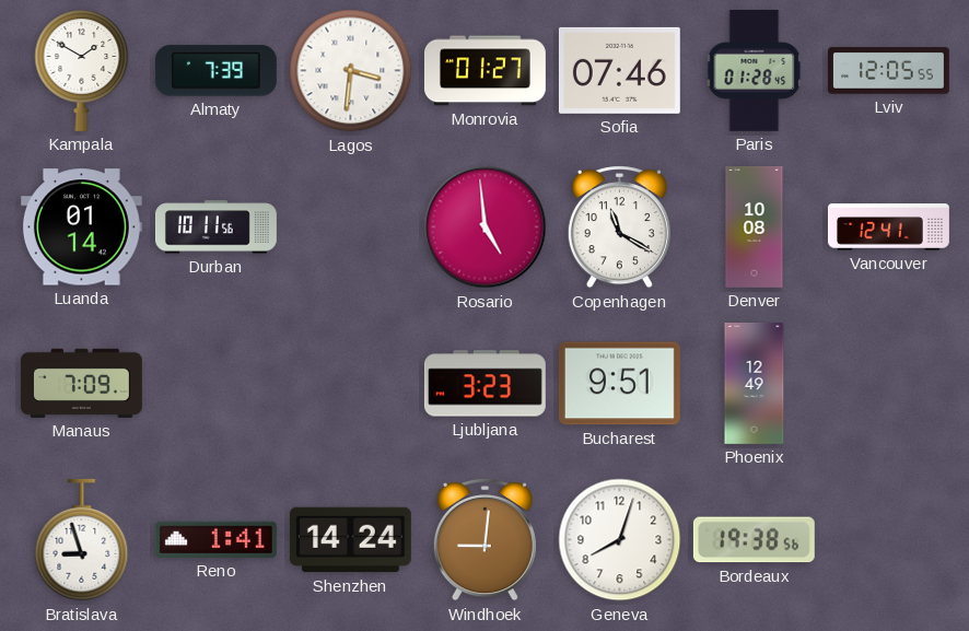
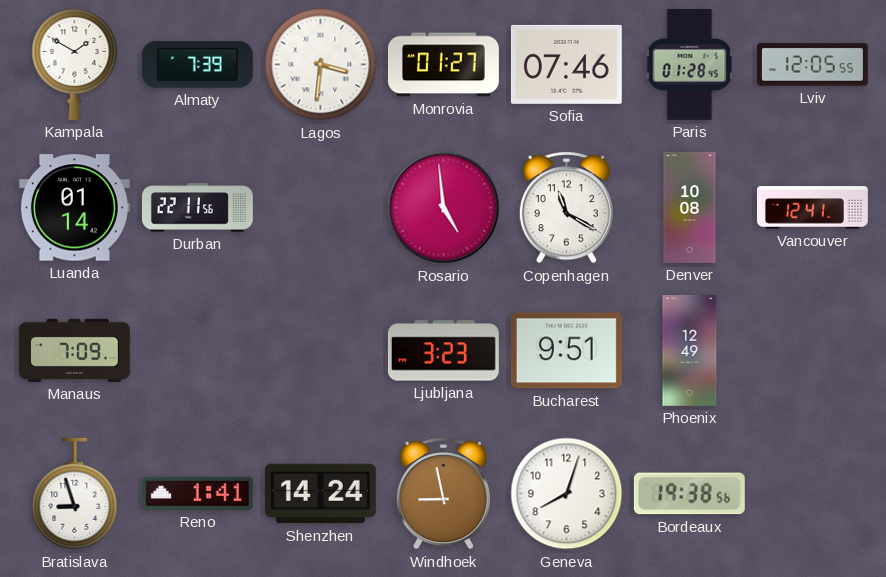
Durban: 10:11 -> 22:11 (197, 208)
Windhoek: 9:01 -> 8:58 (443, 494)
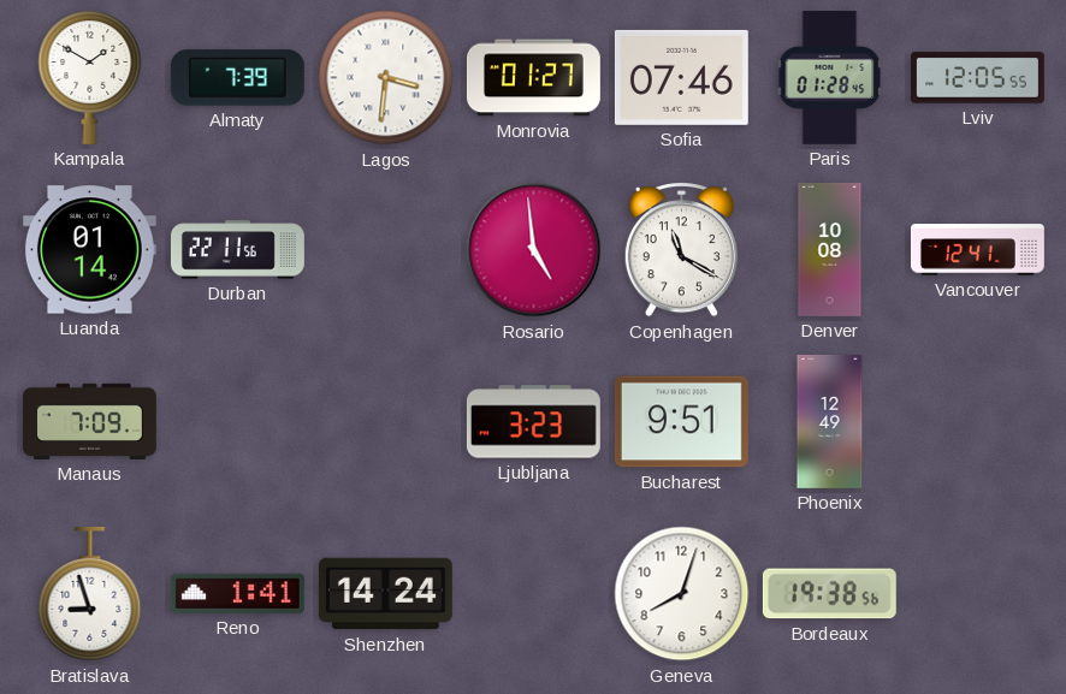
Windhoek: 8:58 -> none (443, 494)
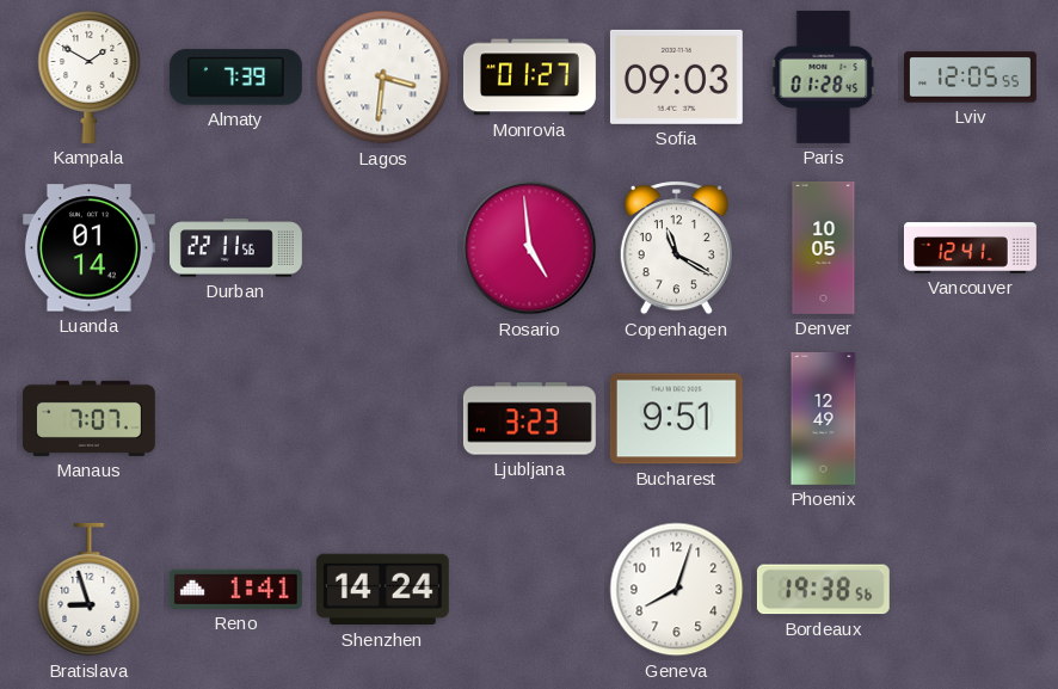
Sofia: 07:46 -> 09:03 (676, 76)
Denver: 10:08 -> 10:05 (824, 247)
Manaus: 7:09 -> 7:07 (88, 418)
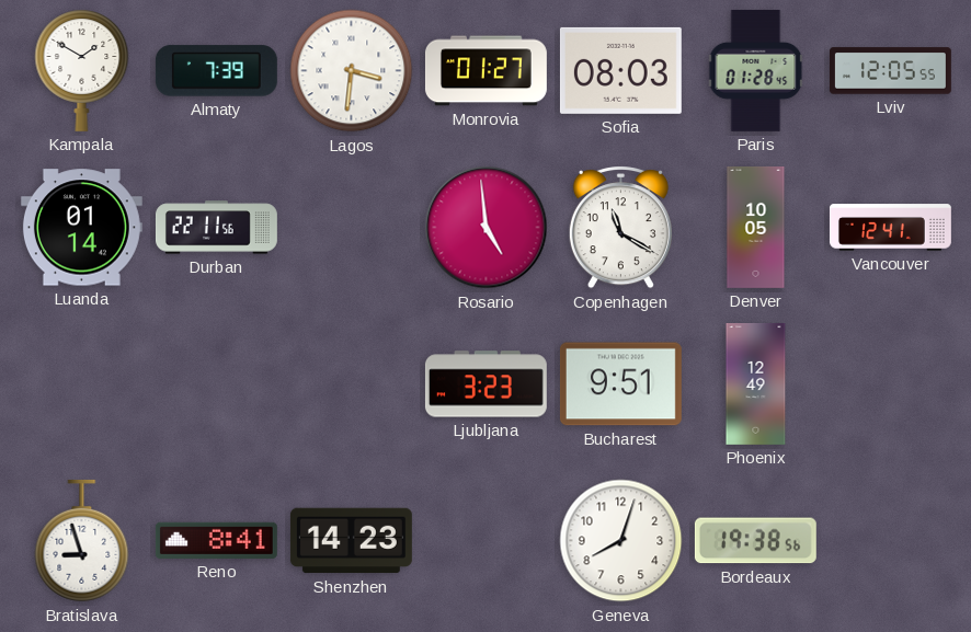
Sofia: 09:03 -> 08:03 (620, 70)
Manaus: 7:07 -> none (88, 418)
Reno: 1:41 -> 8:41 (216, 540)
Shenzhen: 14:24 -> 14:23 (351, 541)
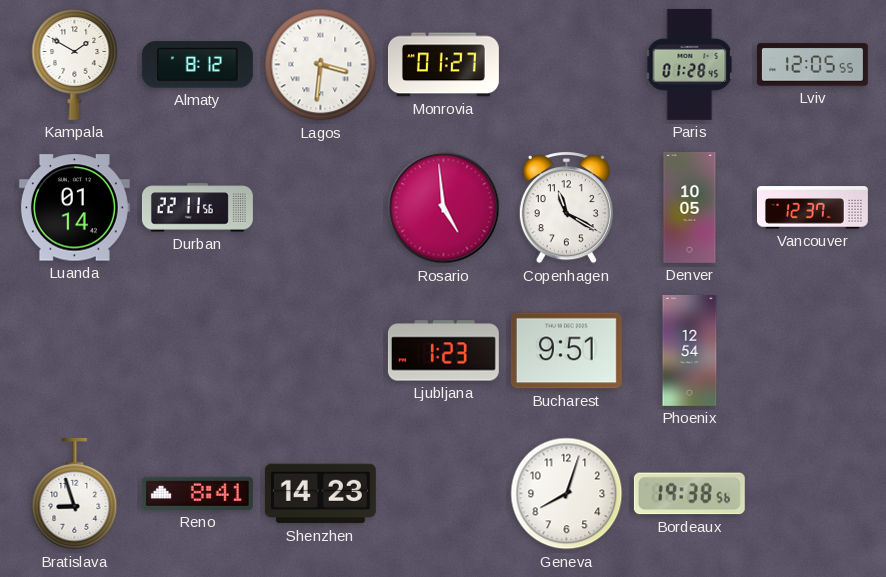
Almaty: 7:39 -> 8:12 (197, 65)
Sofia: 08:03 -> none (620, 70)
Vancouver: 12:41 -> 12:37 (812, 208)
Ljubljana: 3:23 -> 1:23 (443, 351)
Phoenix: 12:49 -> 12:54 (690, 350)
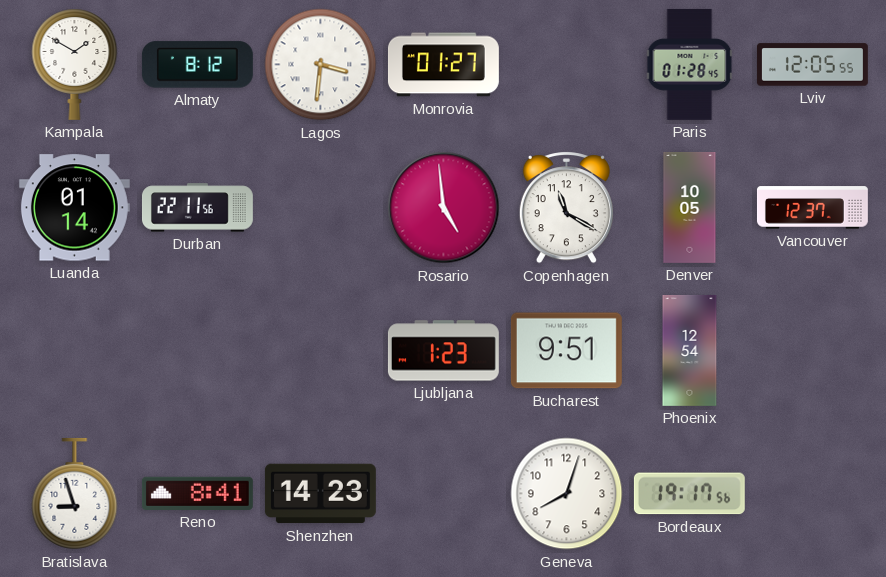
Bordeaux: 19:38 -> 19:17 (689, 494)
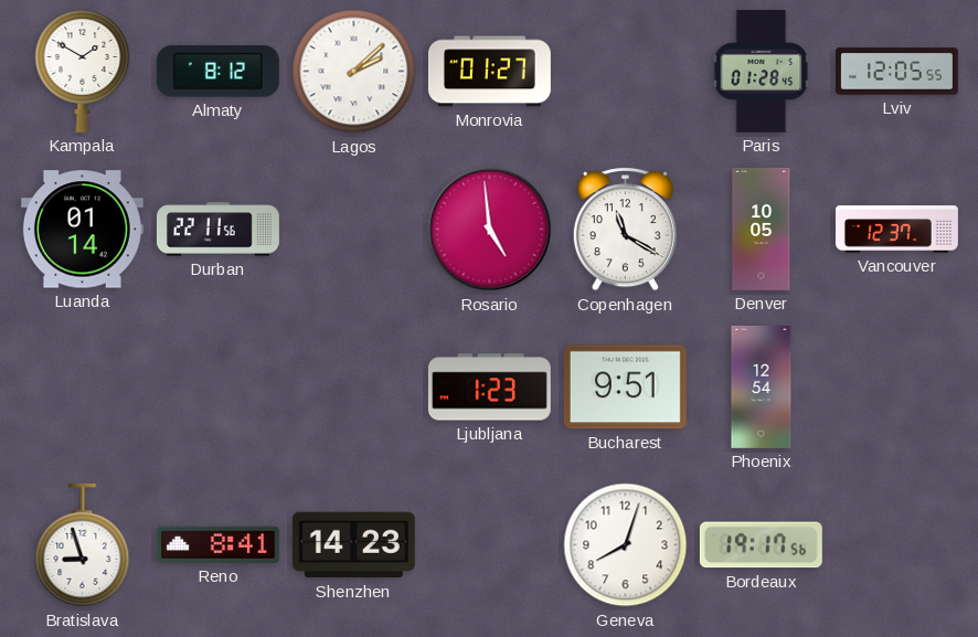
Lagos: 3:31 -> 2:08 (354, 72)
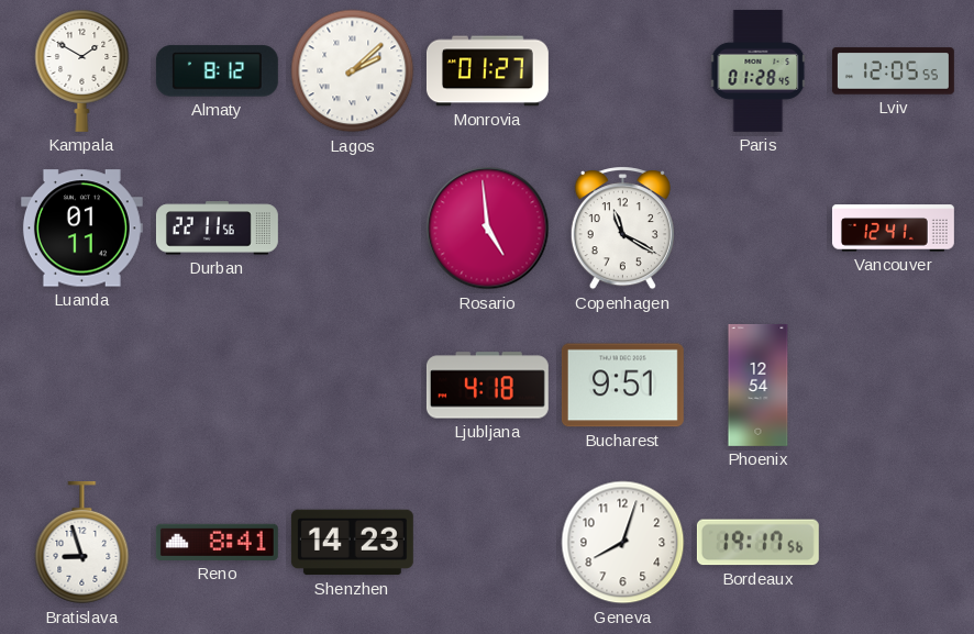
Luanda: 01:14 -> 01:11 (81, 229)
Denver: 10:05 -> none (762, 229)
Vancouver: 12:37 -> 12:41 (893, 229)
Ljubljana: 1:23 -> 4:18 (487, 386)
